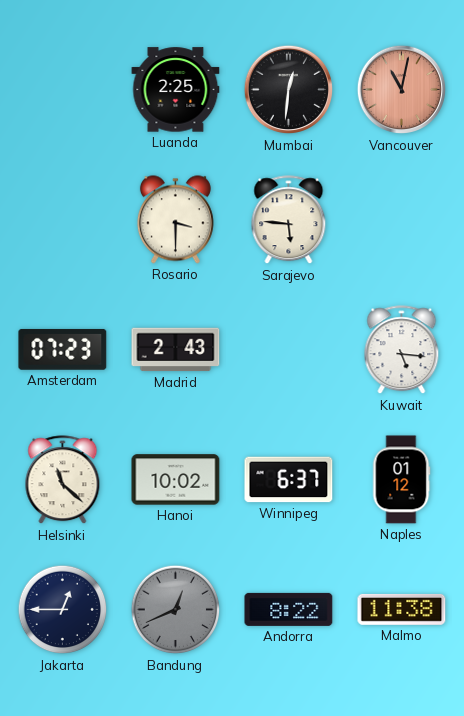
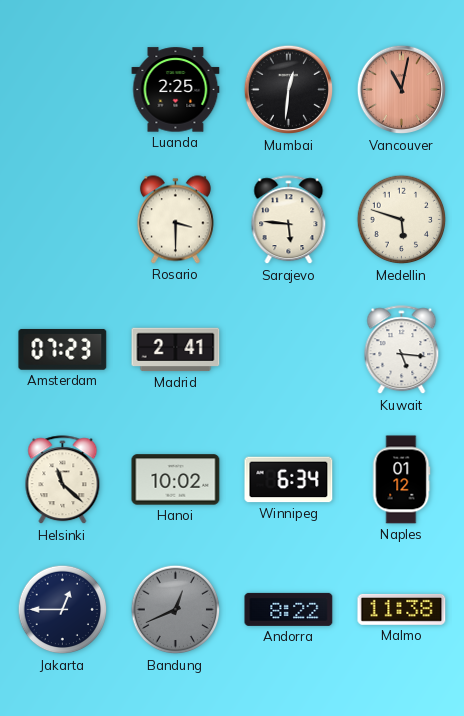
Medellin: none -> 5:48 (402, 220)
Madrid: 2:43 -> 2:41 (176, 350)
Winnipeg: 6:37 -> 6:34 (289, 480)
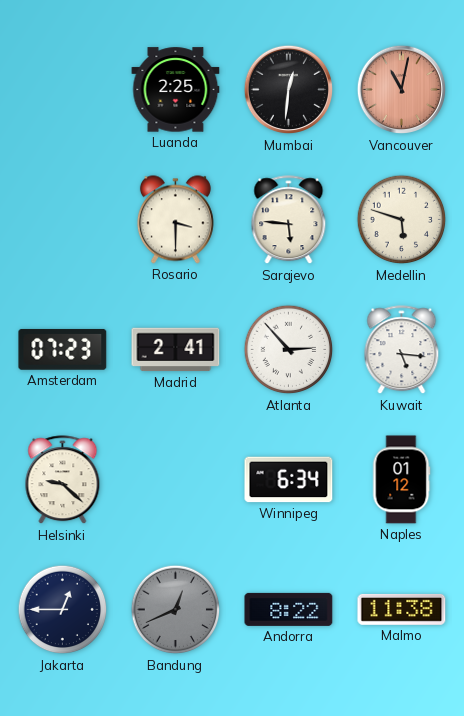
Atlanta: none -> 2:53 (289, 350)
Helsinki: 11:22 -> 9:22 (63, 480)
Hanoi: 10:02 -> none (176, 480)
